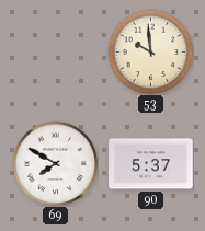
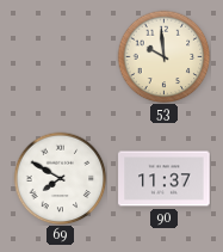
90: 5:37 -> 11:37 (165, 179)
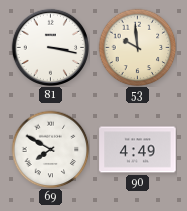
81: none -> 3:17 (50, 47)
90: 11:37 -> 4:49 (138, 150)
